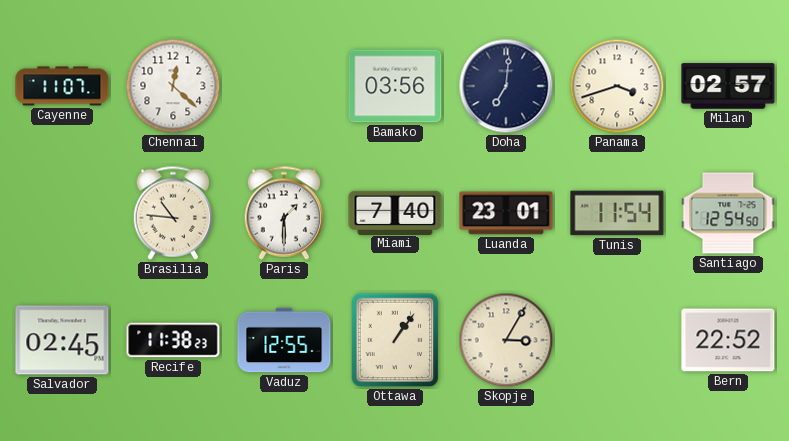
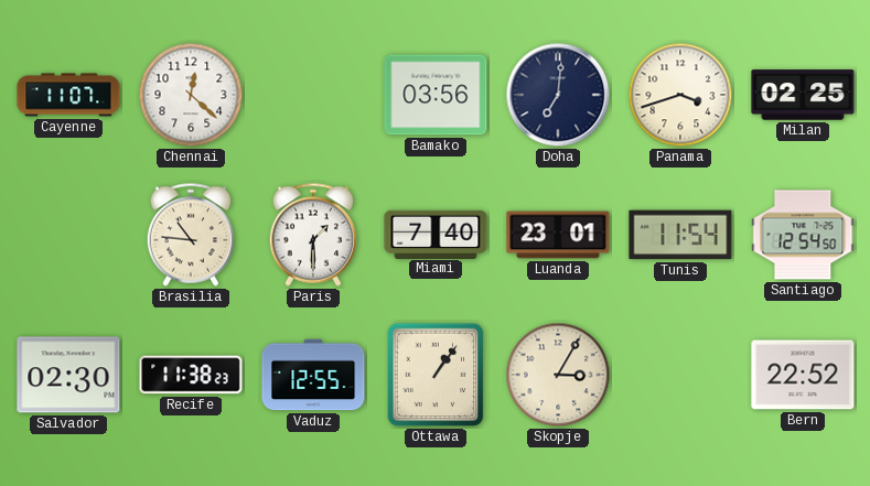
Milan: 02:57 -> 02:25 (803, 95)
Salvador: 02:45 -> 02:30 (68, 375)
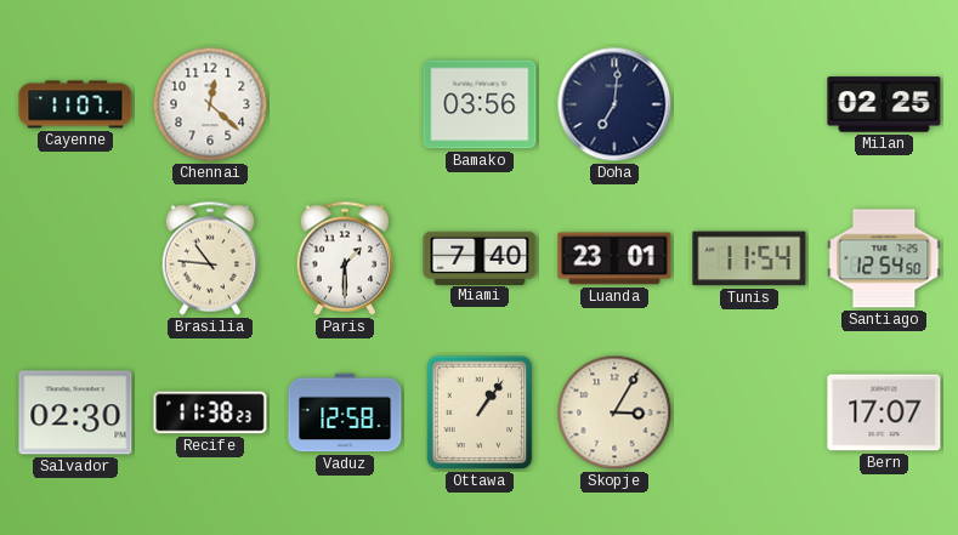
Panama: 3:42 -> none (680, 95)
Vaduz: 12:55 -> 12:58 (345, 412)
Bern: 22:52 -> 17:07 (884, 412)
